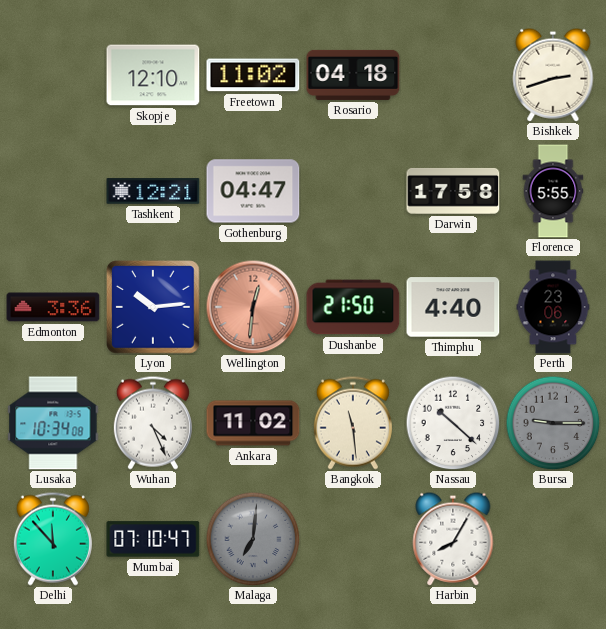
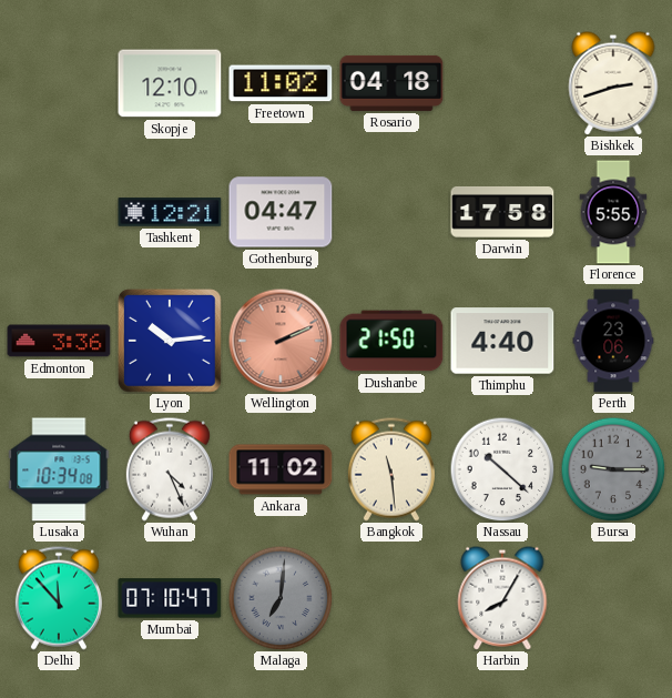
Wellington: 12:31 -> 2:11 (281, 341)
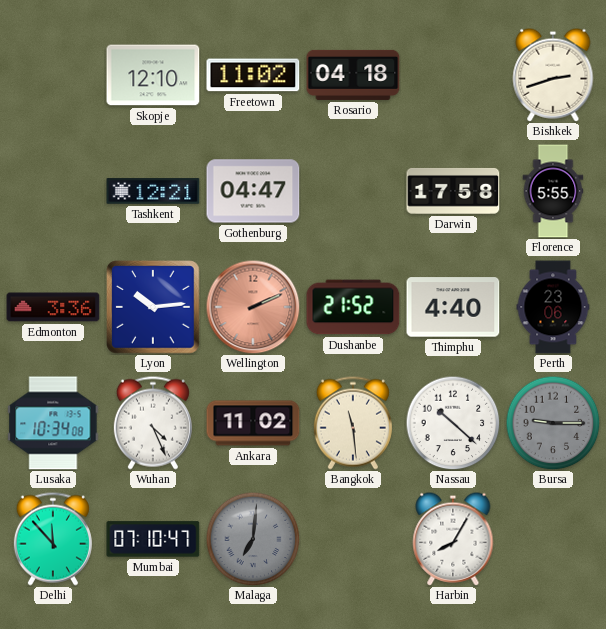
Dushanbe: 21:50 -> 21:52 (353, 307)
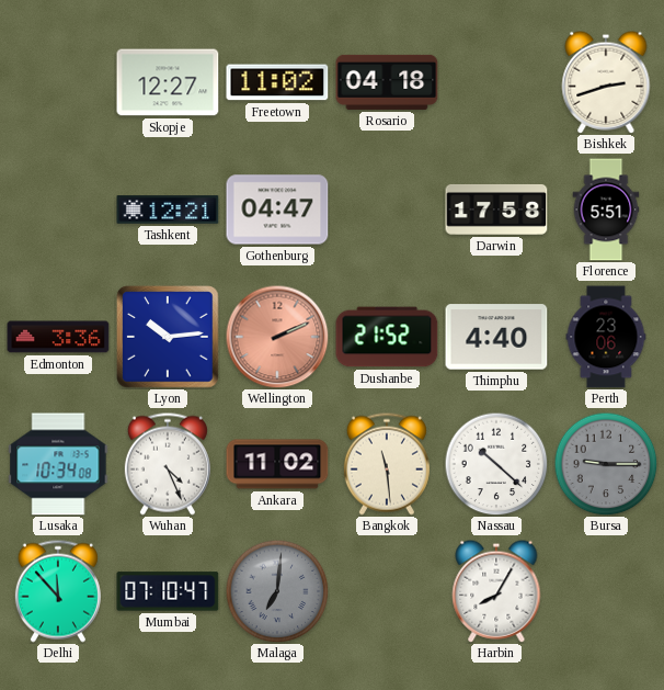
Skopje: 12:10 -> 12:27 (168, 82)
Florence: 5:55 -> 5:51 (606, 210)
